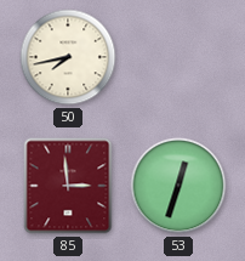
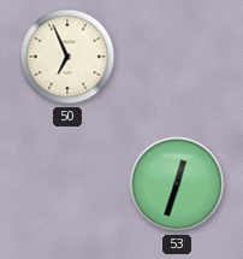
50: 7:43 -> 6:56 (67, 57)
85: 2:59 -> none (68, 186)
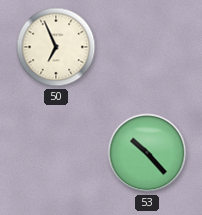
53: 12:33 -> 10:23 (147, 153)
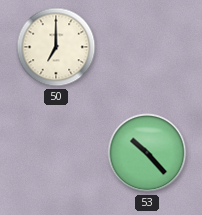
50: 6:56 -> 7:00 (56, 47)
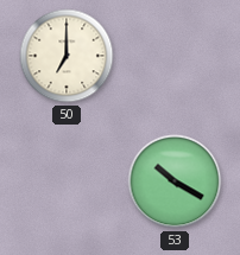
53: 10:23 -> 10:20 (175, 181)
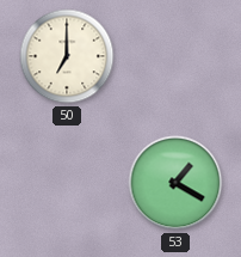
53: 10:20 -> 1:20 (175, 183)
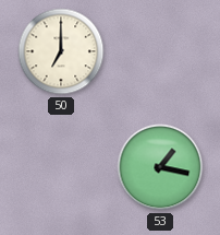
53: 1:20 -> 1:17 (160, 167)
